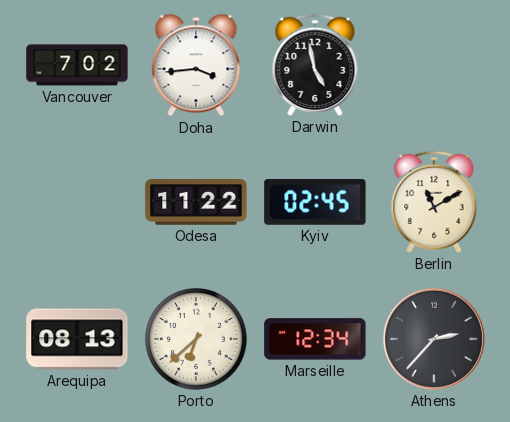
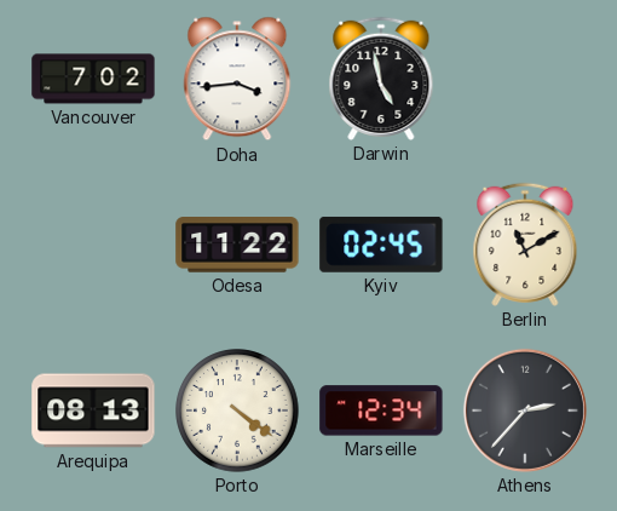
Porto: 6:38 -> 4:21 (237, 410)
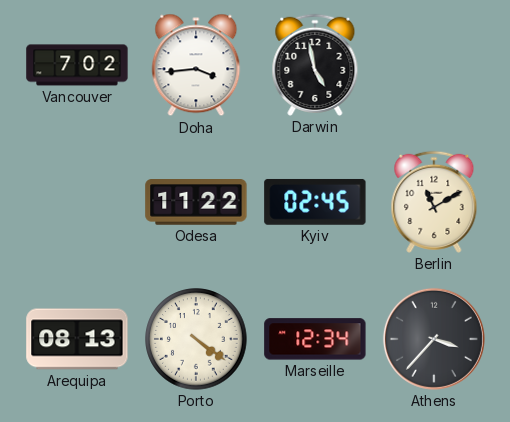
Athens: 2:37 -> 3:37 (434, 339)
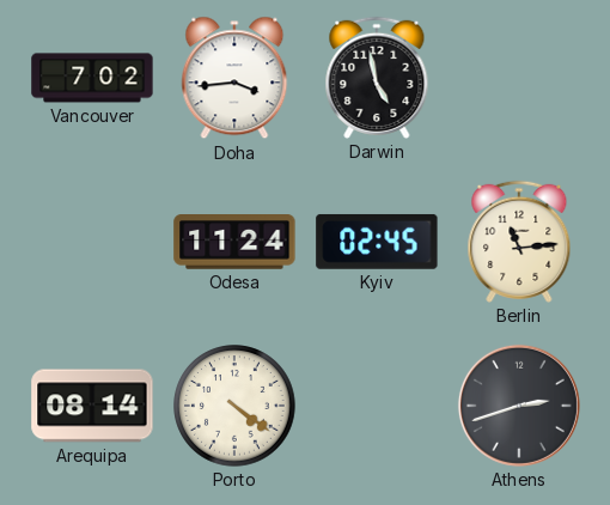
Odesa: 11:22 -> 11:24 (234, 242)
Berlin: 11:10 -> 11:14 (519, 242)
Arequipa: 08:13 -> 08:14 (92, 406)
Marseille: 12:34 -> none (315, 339)
Athens: 3:37 -> 2:42 (519, 406)
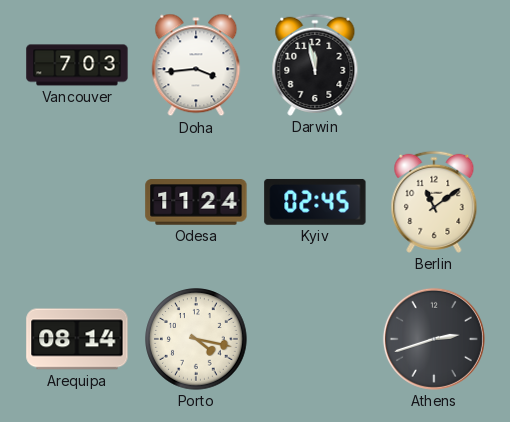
Vancouver: 7:02 -> 7:03 (77, 65)
Darwin: 4:58 -> 11:58 (315, 65)
Berlin: 11:14 -> 11:09 (434, 202)
Porto: 4:21 -> 4:17 (196, 339)
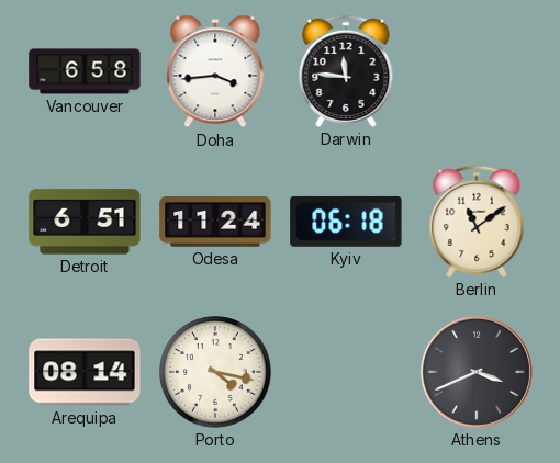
Vancouver: 7:03 -> 6:58 (85, 71)
Darwin: 11:58 -> 11:46 (346, 71)
Detroit: none -> 6:51 (85, 222)
Kyiv: 02:45 -> 06:18 (346, 222)
Athens: 2:42 -> 3:41 (477, 372)
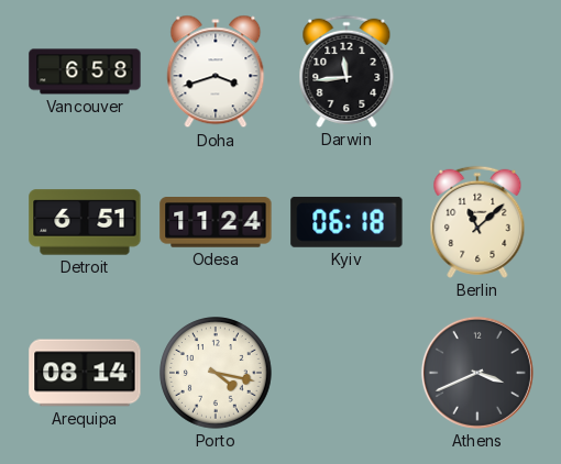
Doha: 3:44 -> 3:42 (216, 71)
Darwin: 11:46 -> 11:44 (346, 71)
Berlin: 11:09 -> 11:08 (477, 222)
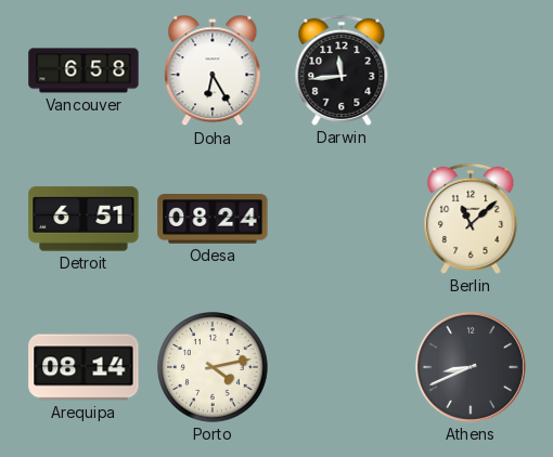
Doha: 3:42 -> 6:25 (213, 70)
Odesa: 11:24 -> 08:24 (213, 219)
Kyiv: 06:18 -> none (346, 222)
Porto: 4:17 -> 4:13 (213, 367)
Athens: 3:41 -> 8:41 (471, 367)
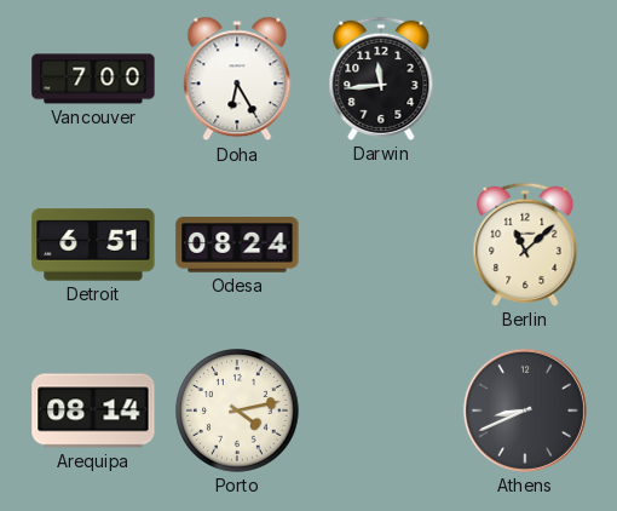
Vancouver: 6:58 -> 7:00 (93, 79)
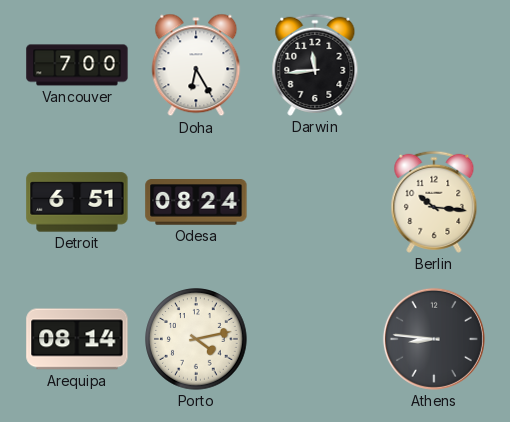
Berlin: 11:08 -> 10:16 (434, 202)
Athens: 8:41 -> 8:46 (434, 339)
